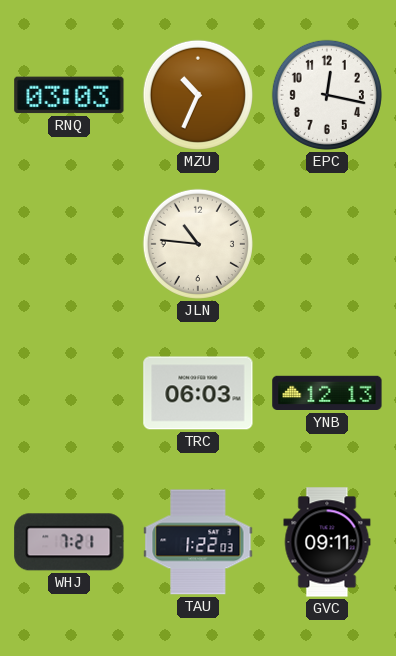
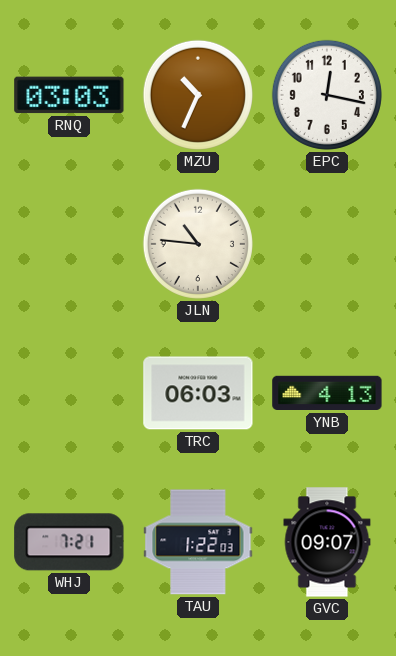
YNB: 12:13 -> 4:13 (327, 393)
GVC: 09:11 -> 09:07 (327, 542)
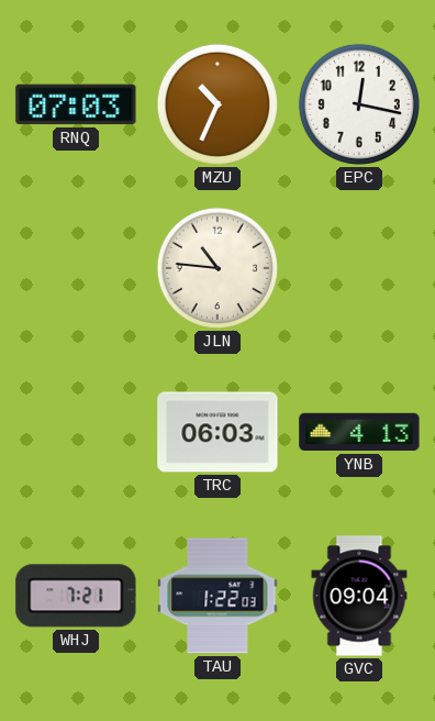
RNQ: 03:03 -> 07:03 (76, 104)
GVC: 09:07 -> 09:04 (359, 596)
